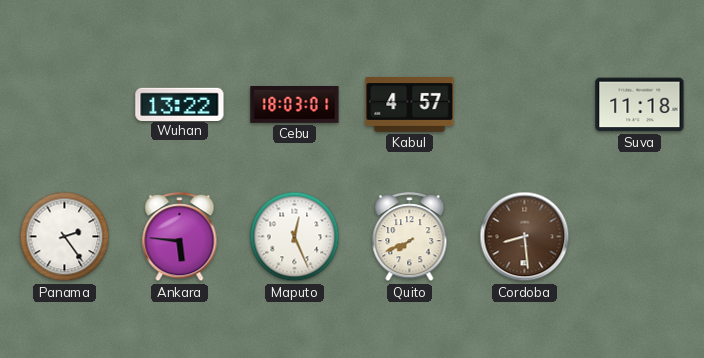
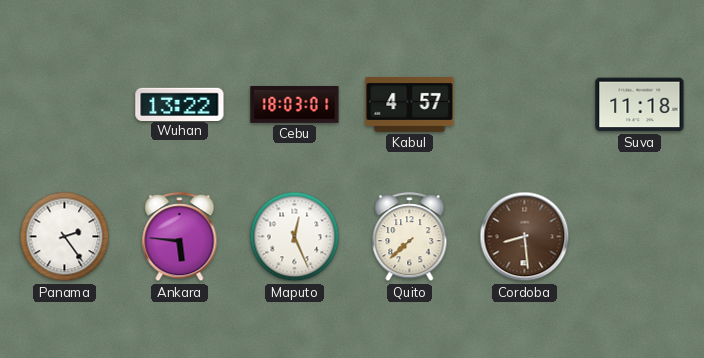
Quito: 7:41 -> 7:38 (410, 237)
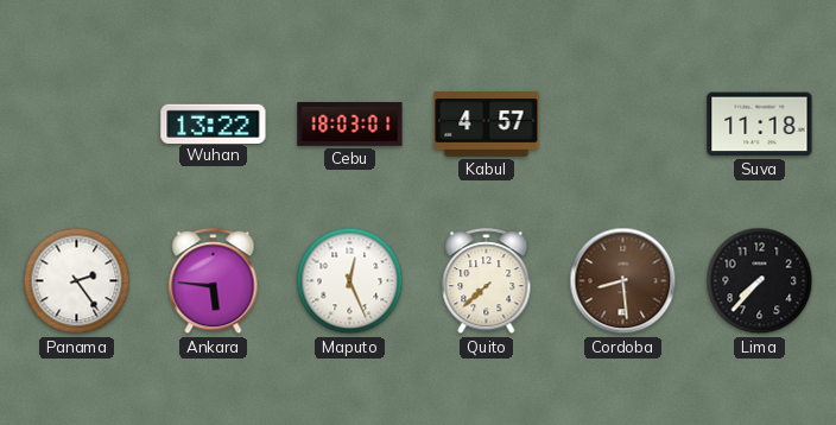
Lima: none -> 7:37 (760, 281)
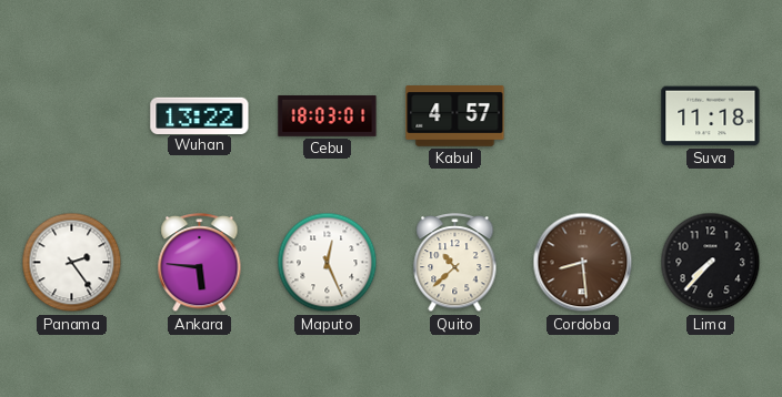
Quito: 7:38 -> 10:38 (455, 263)
